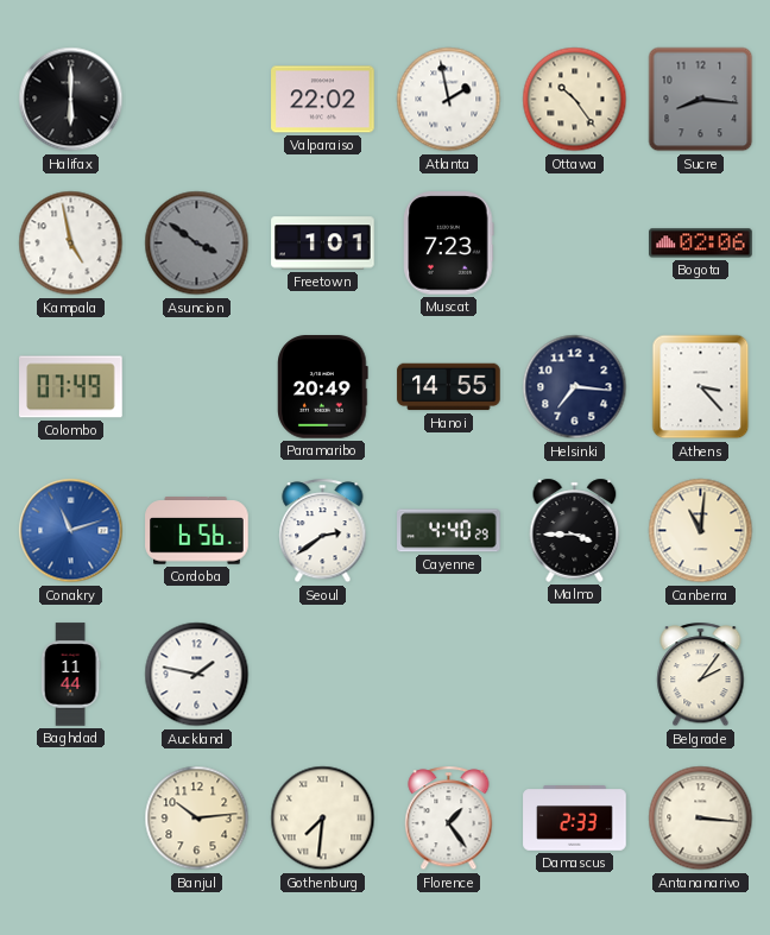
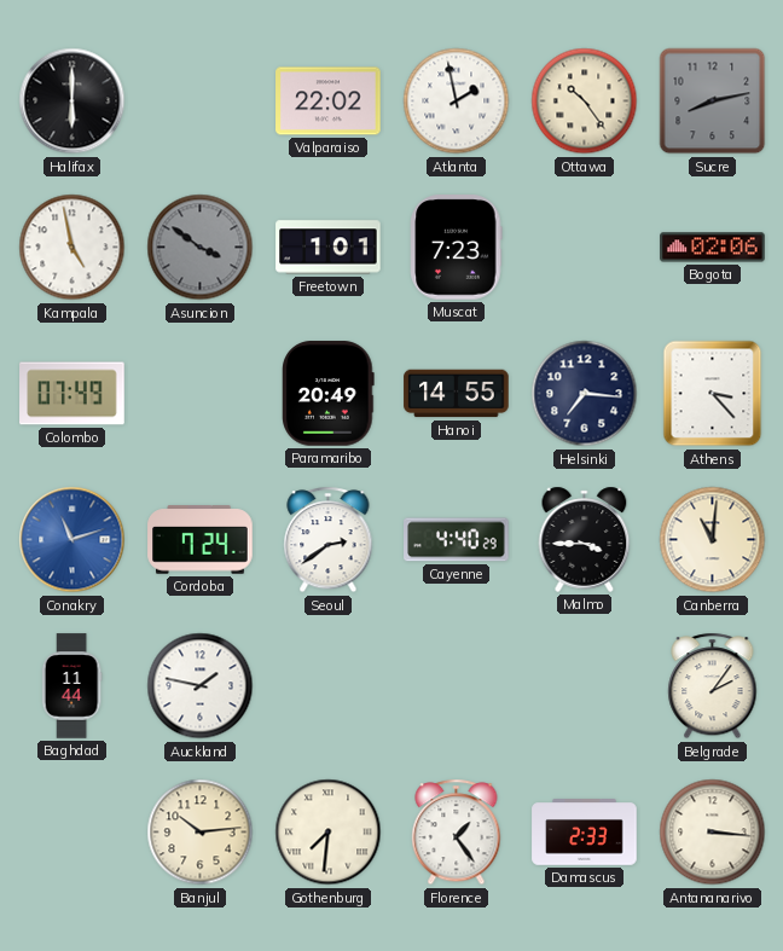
Sucre: 8:16 -> 8:13 (713, 102)
Cordoba: 6:56 -> 7:24 (201, 540)
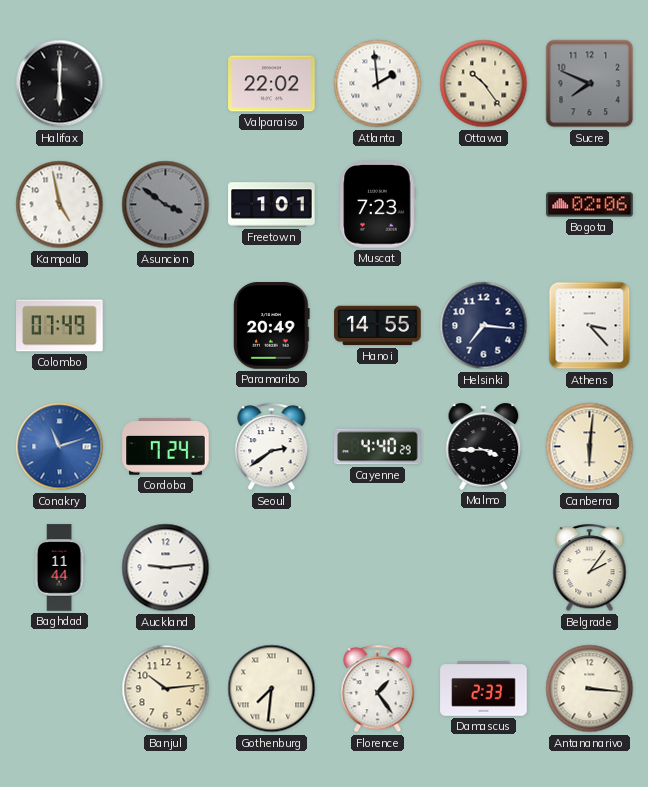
Atlanta: 1:58 -> 1:59 (378, 84)
Sucre: 8:13 -> 7:49 (590, 84)
Canberra: 11:01 -> 6:01 (590, 447)
Auckland: 1:47 -> 9:14 (166, 568)
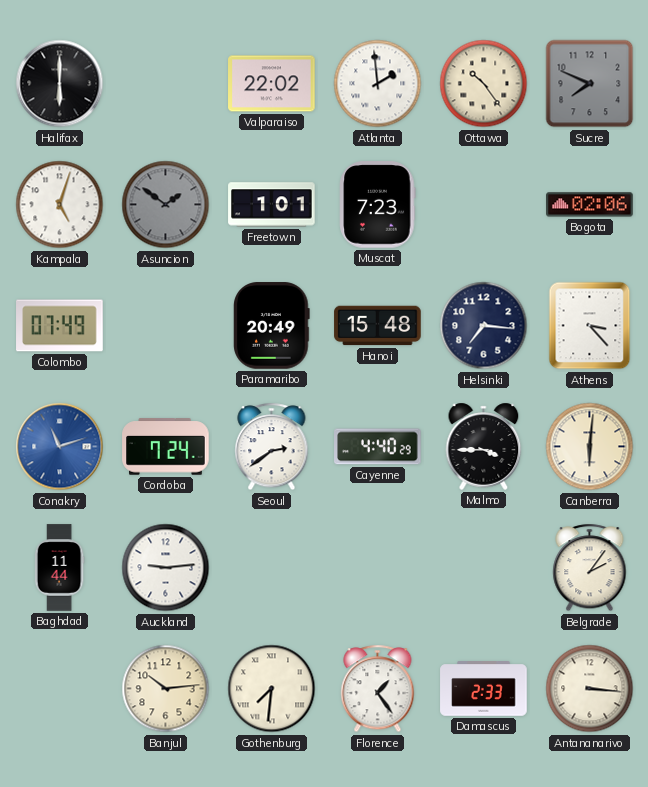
Kampala: 4:58 -> 5:03 (60, 205)
Asuncion: 3:51 -> 1:51 (166, 205)
Hanoi: 14:55 -> 15:48 (378, 326)
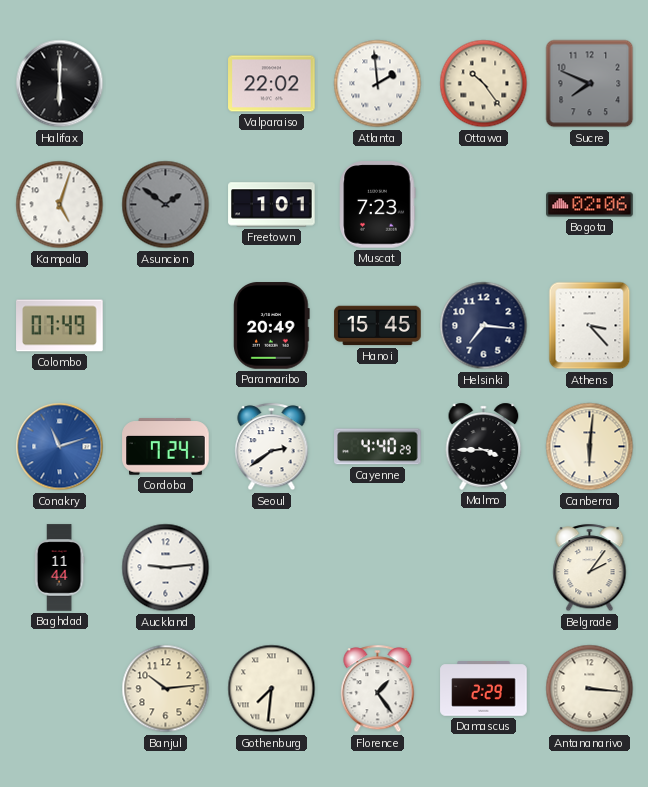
Hanoi: 15:48 -> 15:45 (378, 326)
Damascus: 2:33 -> 2:29 (484, 689)
